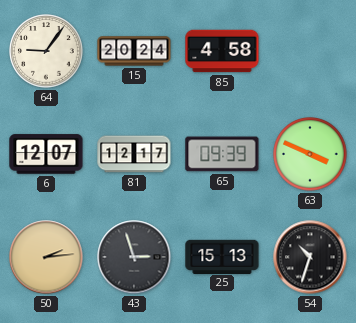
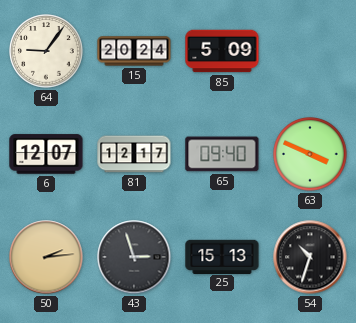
85: 4:58 -> 5:09 (222, 51)
65: 09:39 -> 09:40 (222, 154)
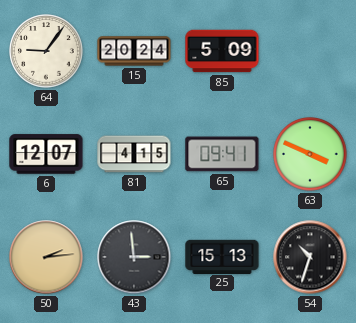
81: 12:17 -> 4:15 (134, 154)
65: 09:40 -> 09:41 (222, 154)
43: 2:57 -> 2:59 (134, 257)
